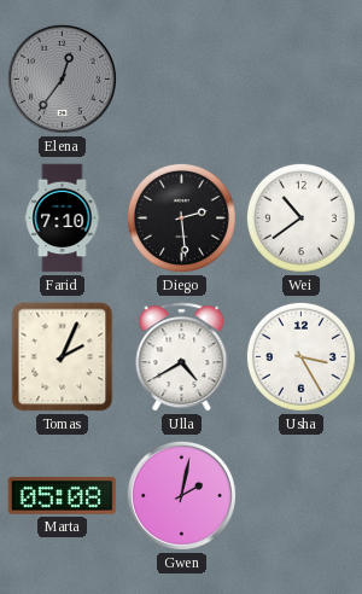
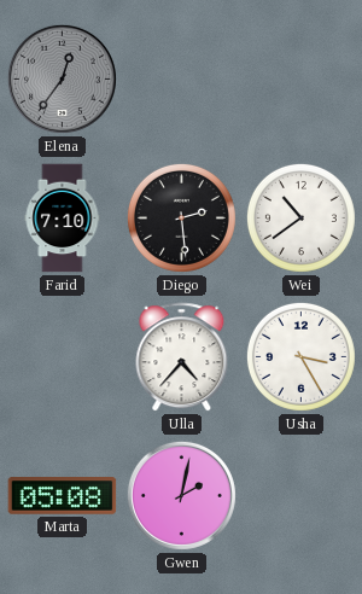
Tomas: 2:04 -> none (63, 357)
Ulla: 4:40 -> 4:37 (182, 357)
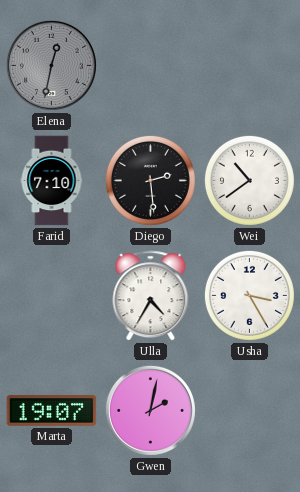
Elena: 12:36 -> 12:32 (51, 65)
Ulla: 4:37 -> 4:35 (151, 296)
Marta: 05:08 -> 19:07 (52, 411)
